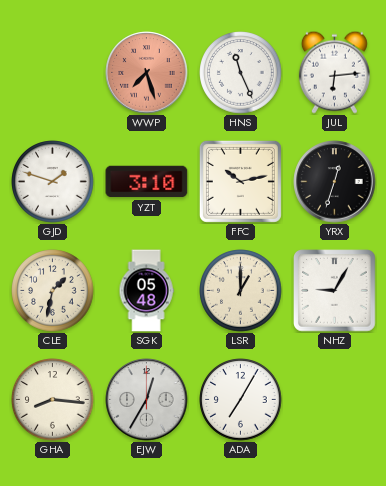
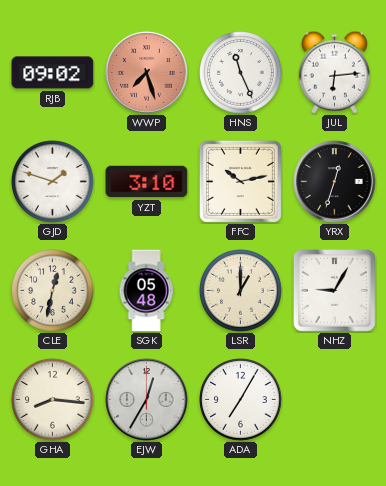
RJB: none -> 09:02 (53, 73)
CLE: 1:32 -> 12:32 (53, 291)
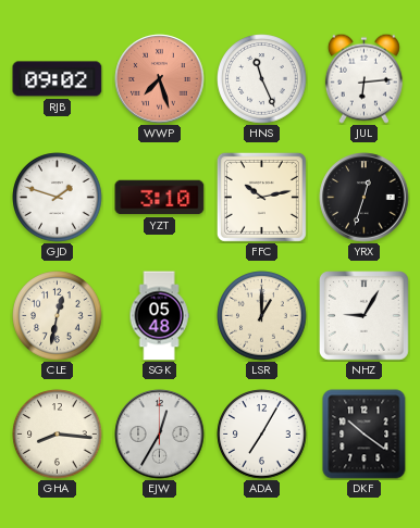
DKF: none -> 10:21 (365, 435)
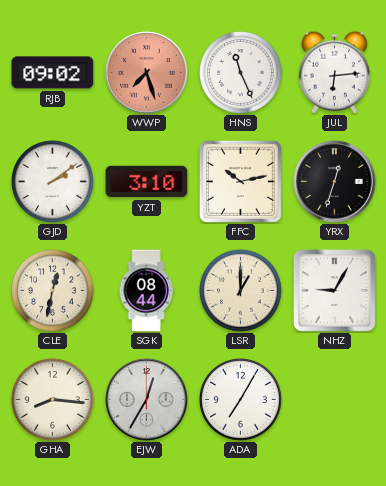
GJD: 1:48 -> 2:09 (53, 182)
SGK: 05:48 -> 08:44 (146, 291)
DKF: 10:21 -> none (365, 435)
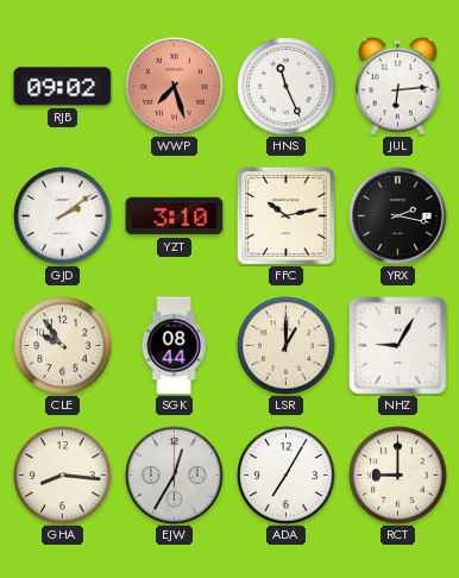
YRX: 12:33 -> 2:17 (398, 216)
CLE: 12:32 -> 9:54 (63, 346)
RCT: none -> 9:00 (398, 476)
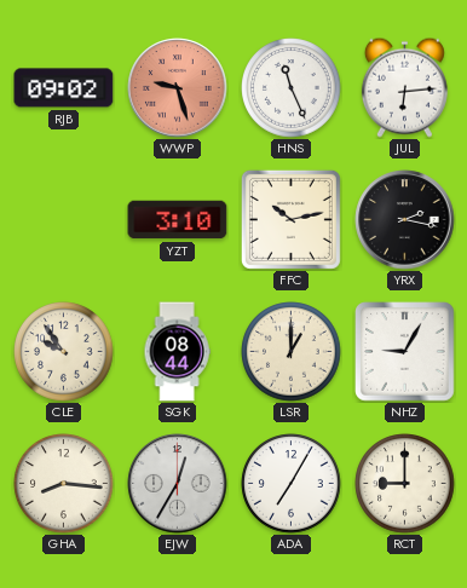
WWP: 7:27 -> 9:27 (178, 88)
GJD: 2:09 -> none (63, 216)
